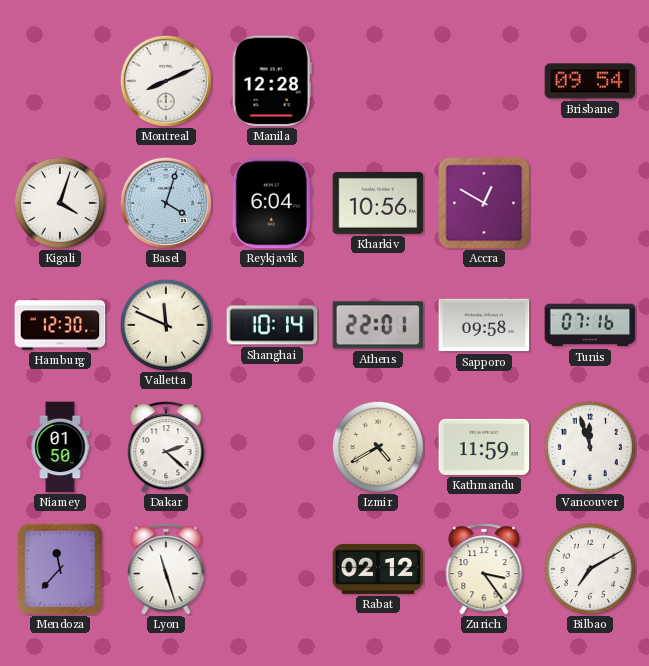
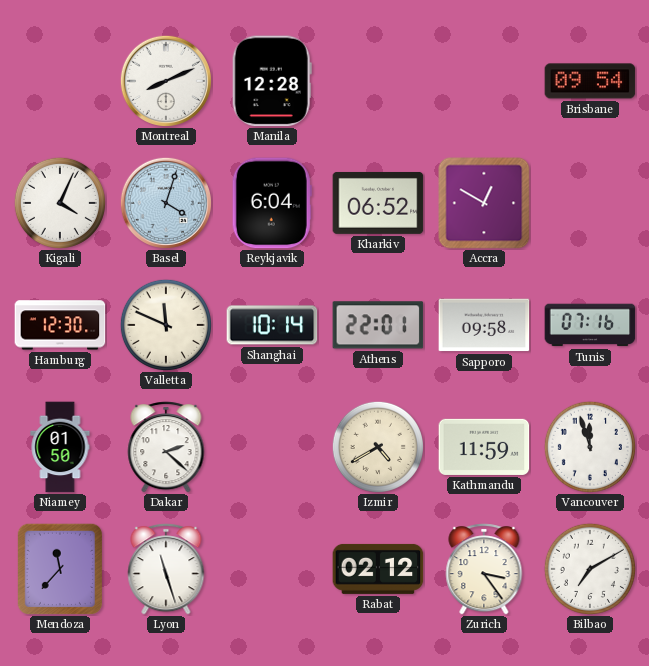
Kigali: 4:03 -> 4:04 (60, 203)
Kharkiv: 10:56 -> 06:52 (378, 203)
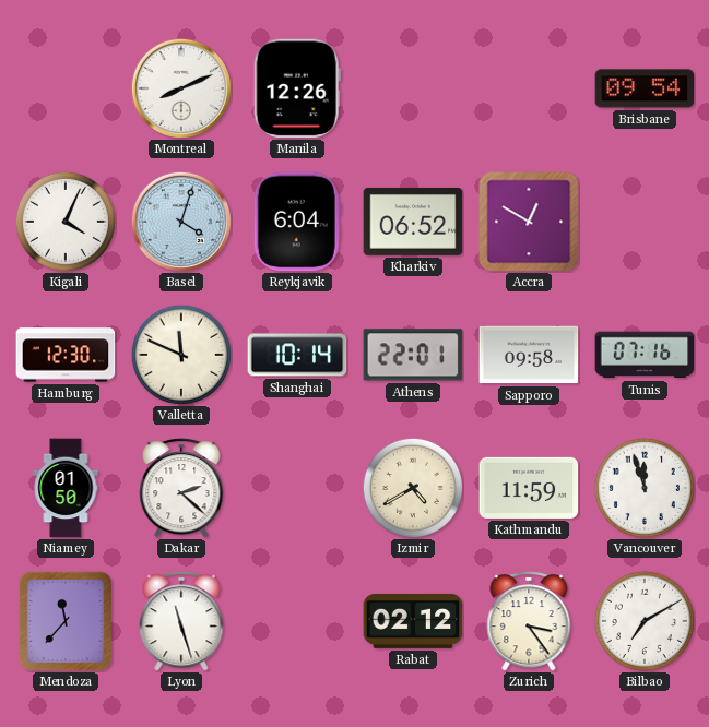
Manila: 12:28 -> 12:26 (297, 88)
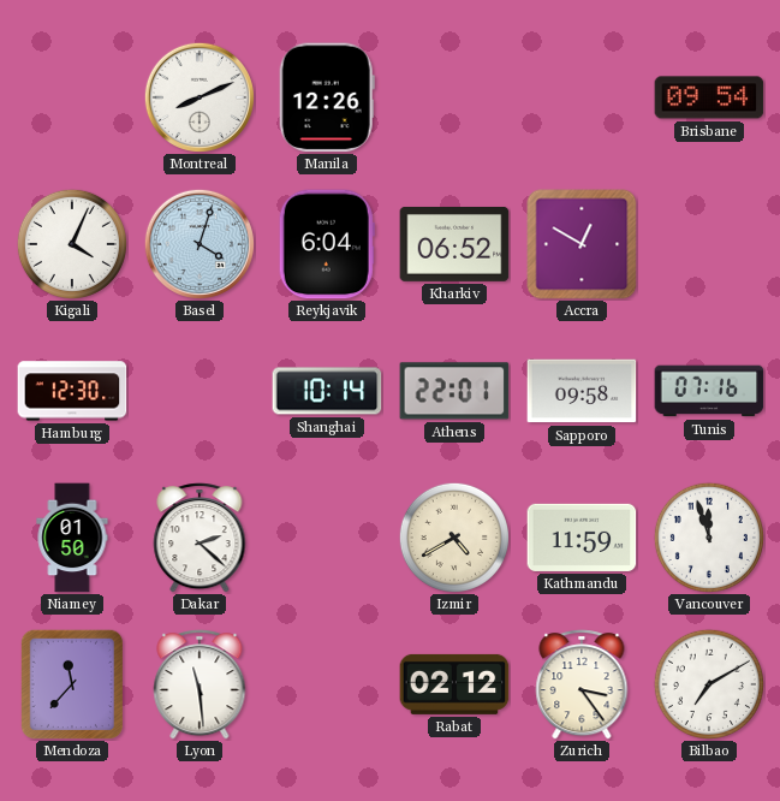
Valletta: 11:49 -> none (181, 355)
Lyon: 11:27 -> 11:29 (200, 684)
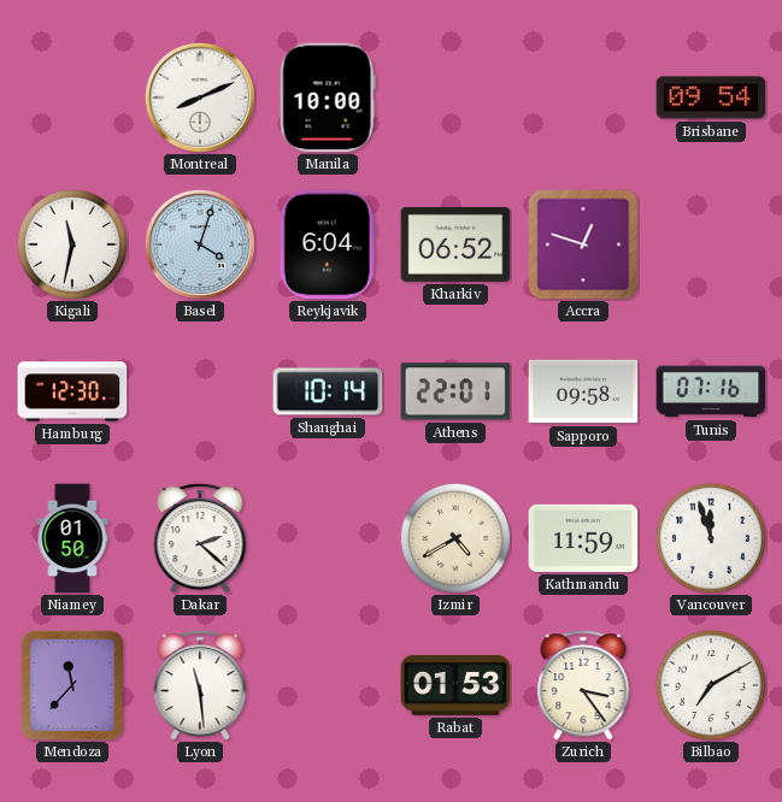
Manila: 12:26 -> 10:00 (328, 98)
Kigali: 4:04 -> 11:32 (72, 244)
Accra: 12:50 -> 12:48 (583, 244)
Rabat: 02:12 -> 01:53 (455, 685)
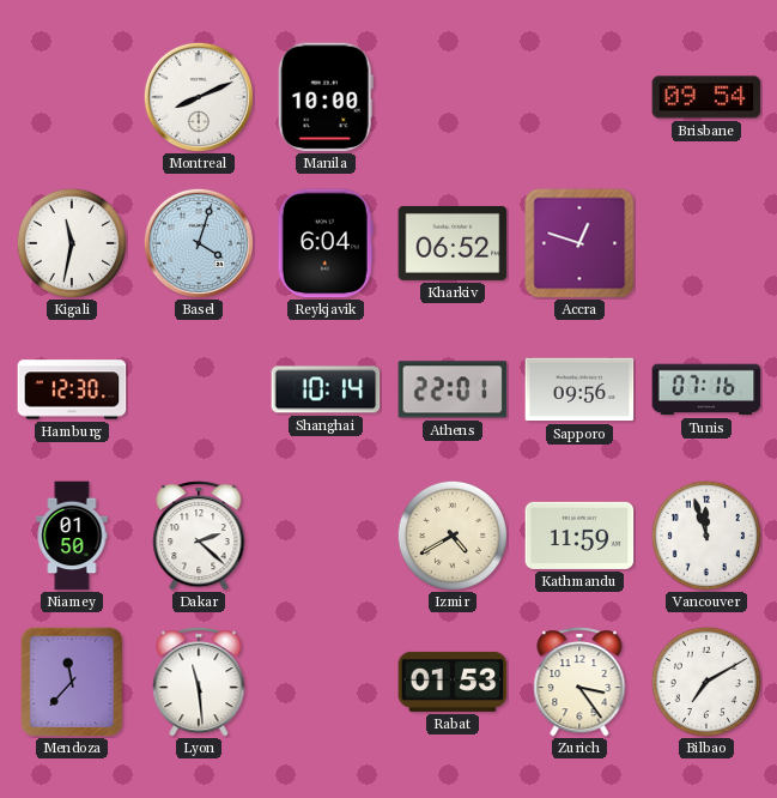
Sapporo: 09:58 -> 09:56 (579, 389)
